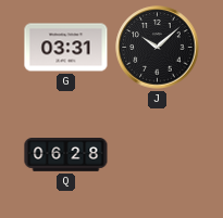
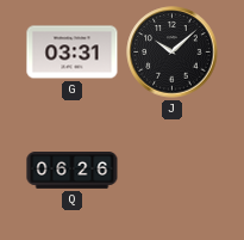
Q: 06:28 -> 06:26 (73, 171)
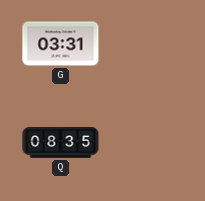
J: 10:08 -> none (173, 53)
Q: 06:26 -> 08:35 (61, 143)
